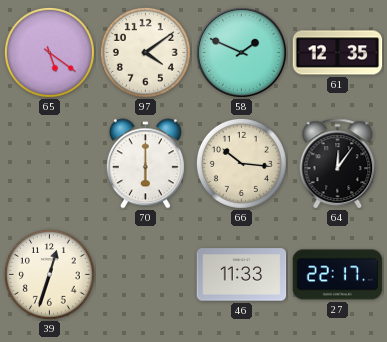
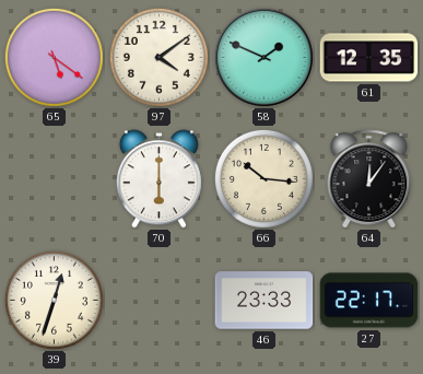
46: 11:33 -> 23:33 (265, 301)
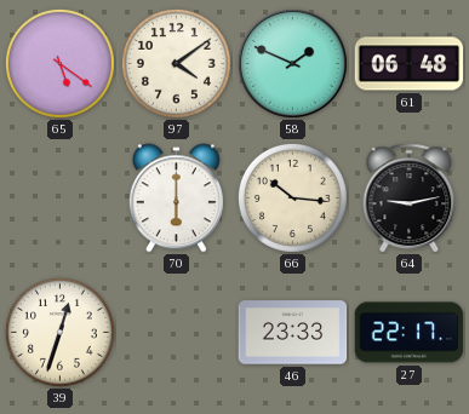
61: 12:35 -> 06:48 (410, 64)
64: 12:06 -> 9:13 (410, 199)
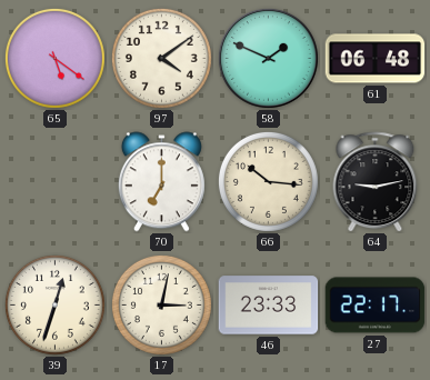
70: 6:00 -> 7:00 (161, 182)
17: none -> 3:02 (161, 304)
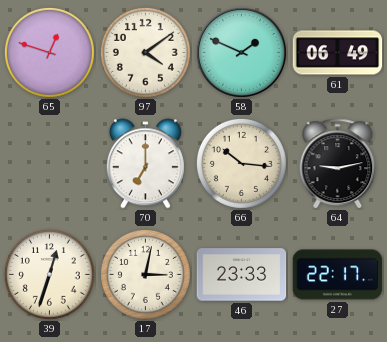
65: 5:21 -> 12:48 (49, 52)
61: 06:48 -> 06:49 (338, 53)
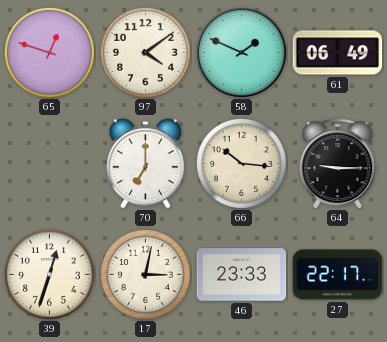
64: 9:13 -> 9:15 (338, 164)
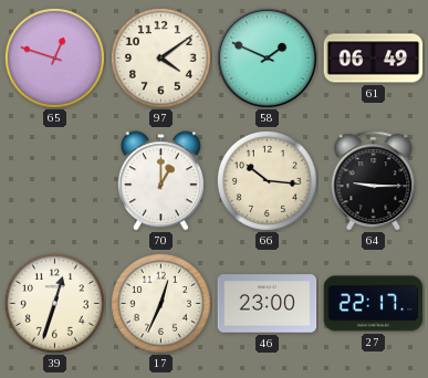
70: 7:00 -> 1:00 (160, 181)
17: 3:02 -> 12:34 (160, 303)
46: 23:33 -> 23:00 (268, 304)
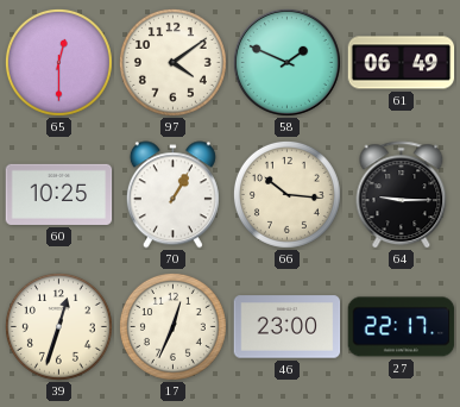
65: 12:48 -> 12:30 (58, 62)
60: none -> 10:25 (59, 194)
70: 1:00 -> 1:05 (172, 195)
